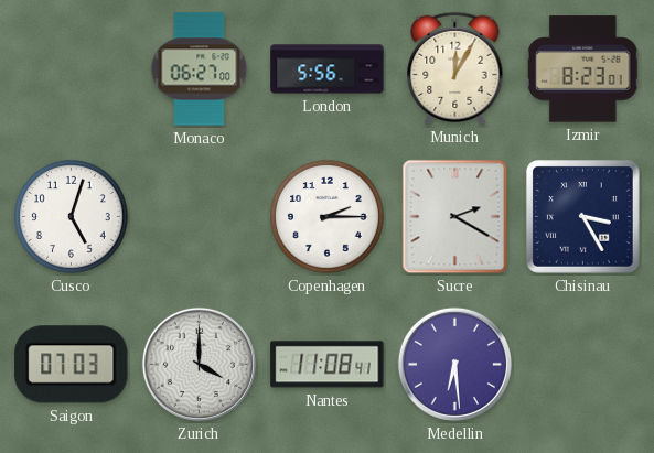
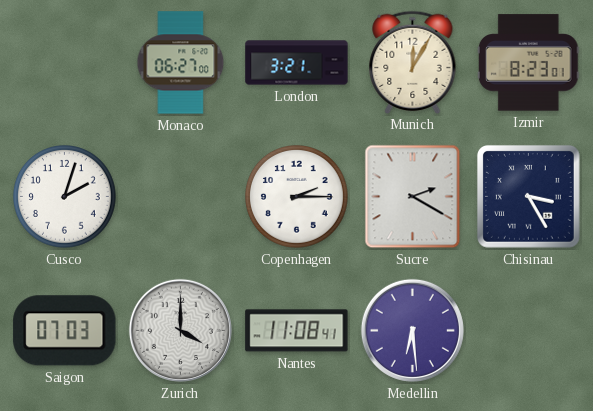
London: 5:56 -> 3:21 (297, 63)
Cusco: 5:03 -> 2:03 (65, 197)
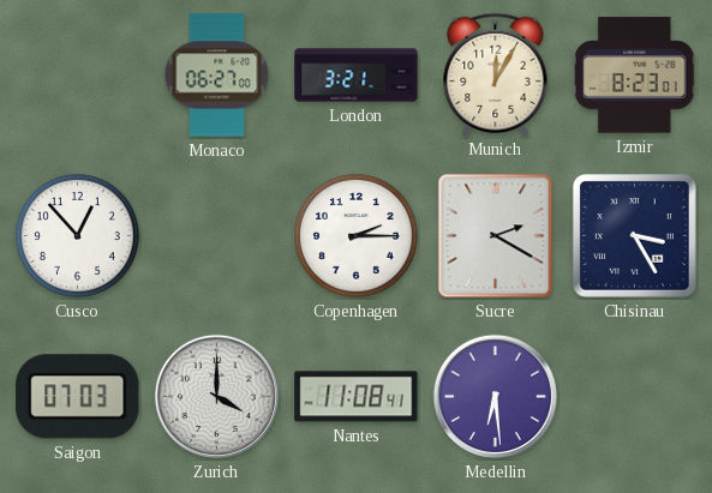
Cusco: 2:03 -> 12:53 (78, 236)
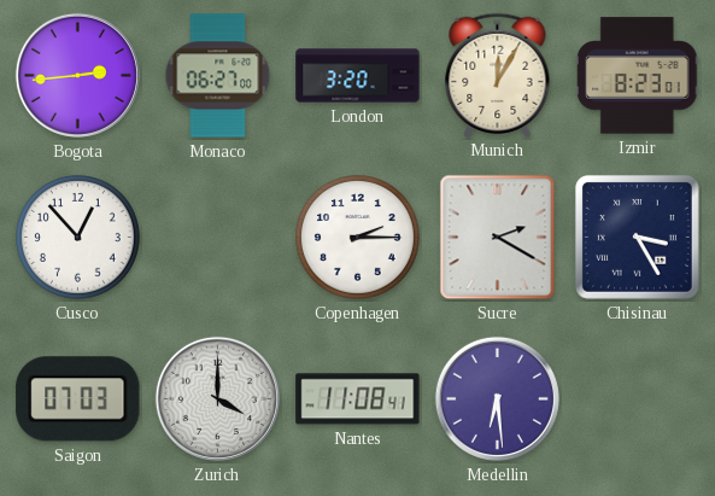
Bogota: none -> 2:44 (77, 75)
London: 3:21 -> 3:20 (358, 76)
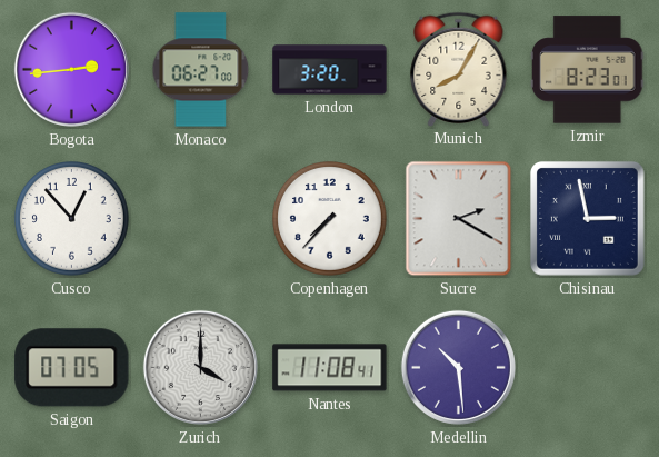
Munich: 12:05 -> 8:05 (459, 69)
Copenhagen: 2:15 -> 7:37 (330, 219)
Chisinau: 3:25 -> 2:58 (587, 218)
Saigon: 07:03 -> 07:05 (72, 368)
Medellin: 6:29 -> 10:29 (458, 367)
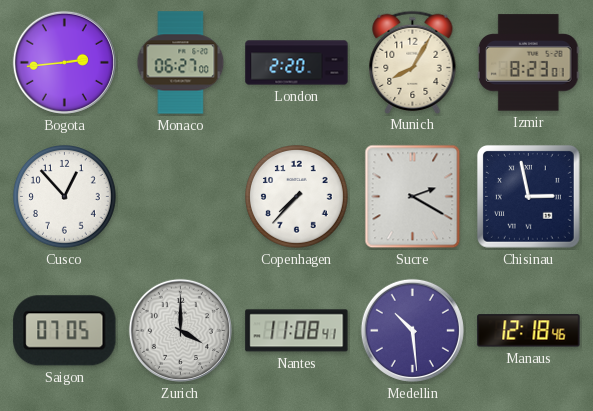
London: 3:20 -> 2:20 (297, 63)
Manaus: none -> 12:18 (529, 331)
